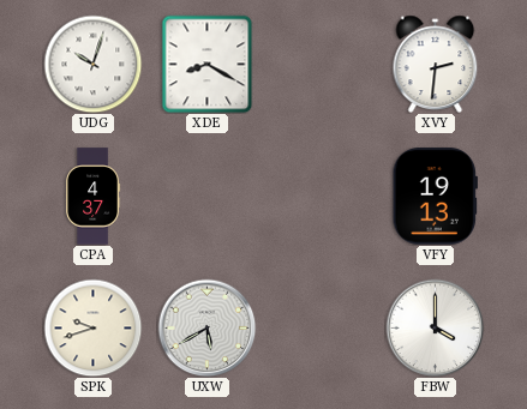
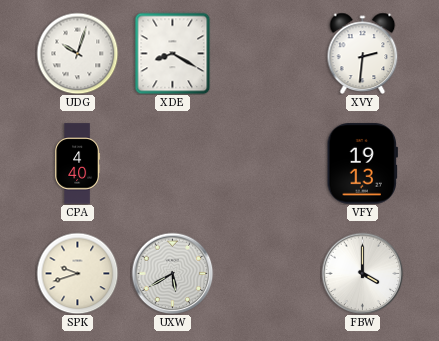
CPA: 4:37 -> 4:40 (78, 164)
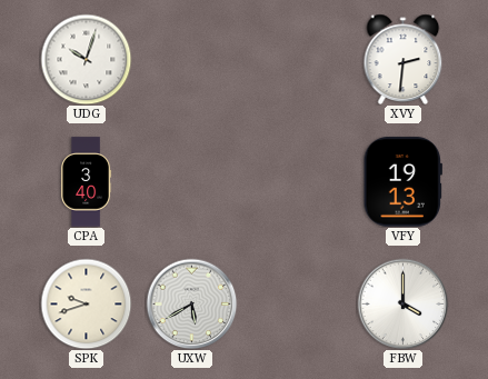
XDE: 8:20 -> none (173, 53)
CPA: 4:40 -> 3:40 (87, 182)
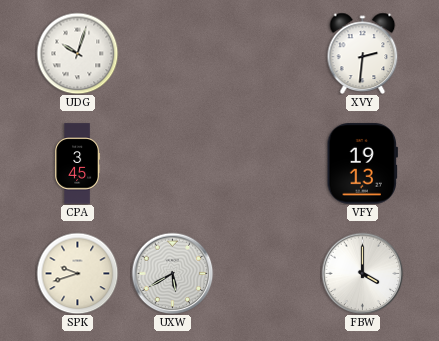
CPA: 3:40 -> 3:45 (78, 164)
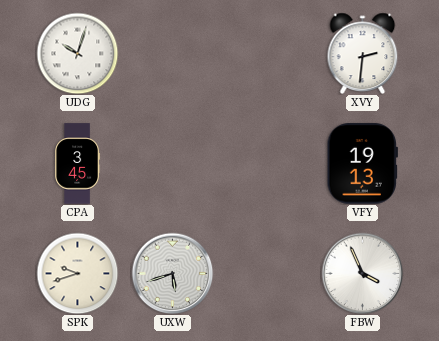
UXW: 5:40 -> 5:42 (172, 273)
FBW: 4:00 -> 3:56 (362, 273)
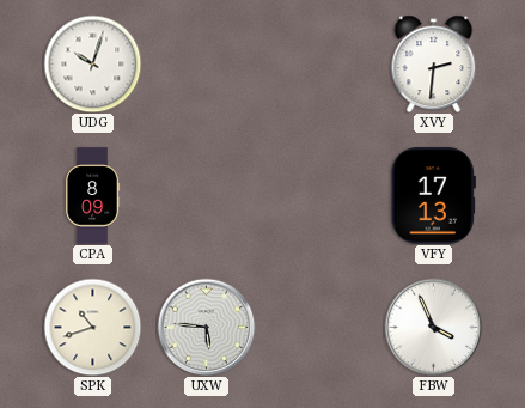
CPA: 3:45 -> 8:09 (93, 196)
VFY: 19:13 -> 17:13 (433, 196)
SPK: 9:42 -> 10:42 (92, 327)
UXW: 5:42 -> 5:46 (206, 327)
